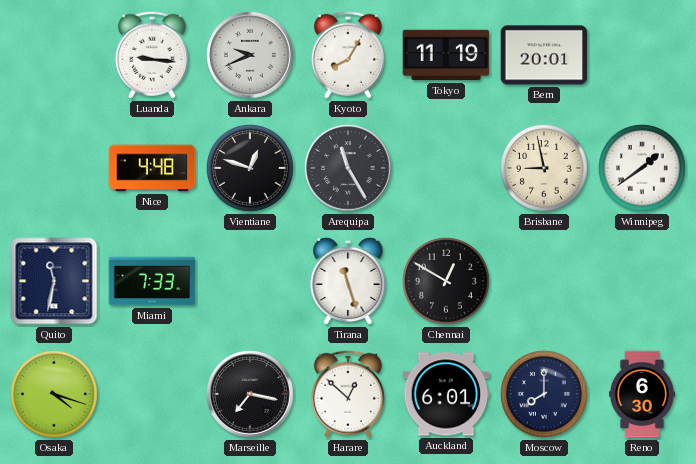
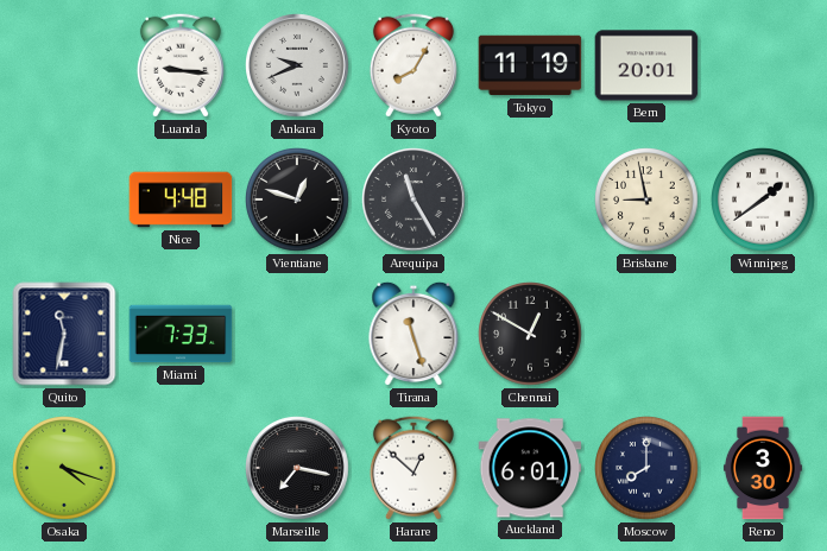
Reno: 6:30 -> 3:30 (763, 468)
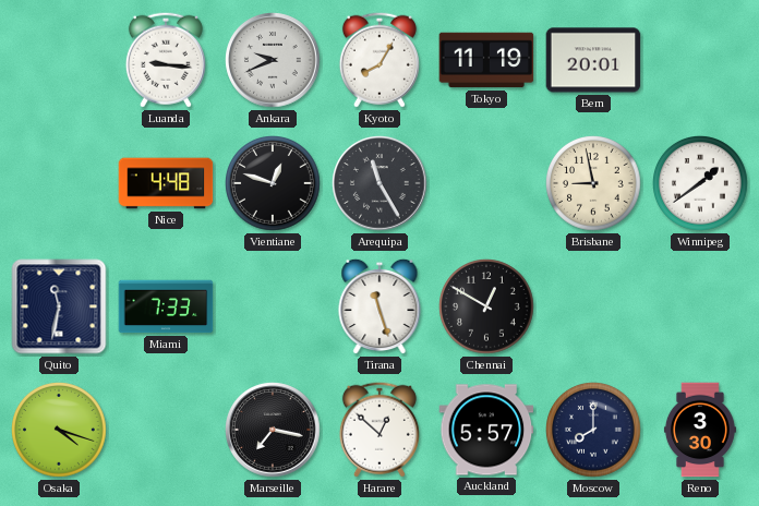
Auckland: 6:01 -> 5:57 (486, 430)
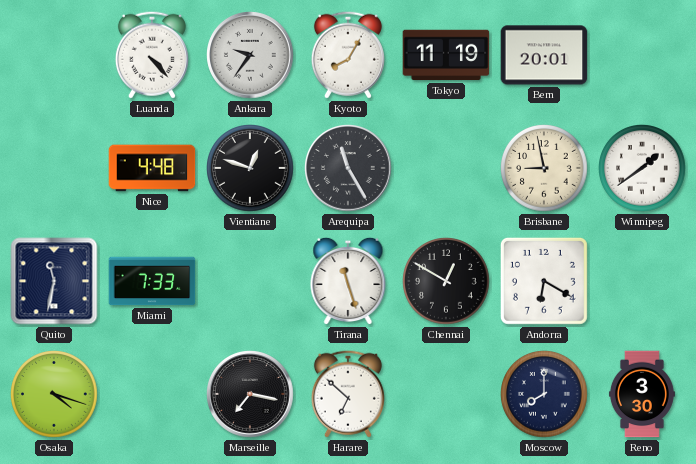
Luanda: 9:16 -> 4:23 (152, 55)
Ankara: 9:41 -> 9:36 (250, 55)
Andorra: none -> 6:20 (544, 281)
Harare: 12:52 -> 6:52 (348, 394)
Auckland: 5:57 -> none (486, 430)
